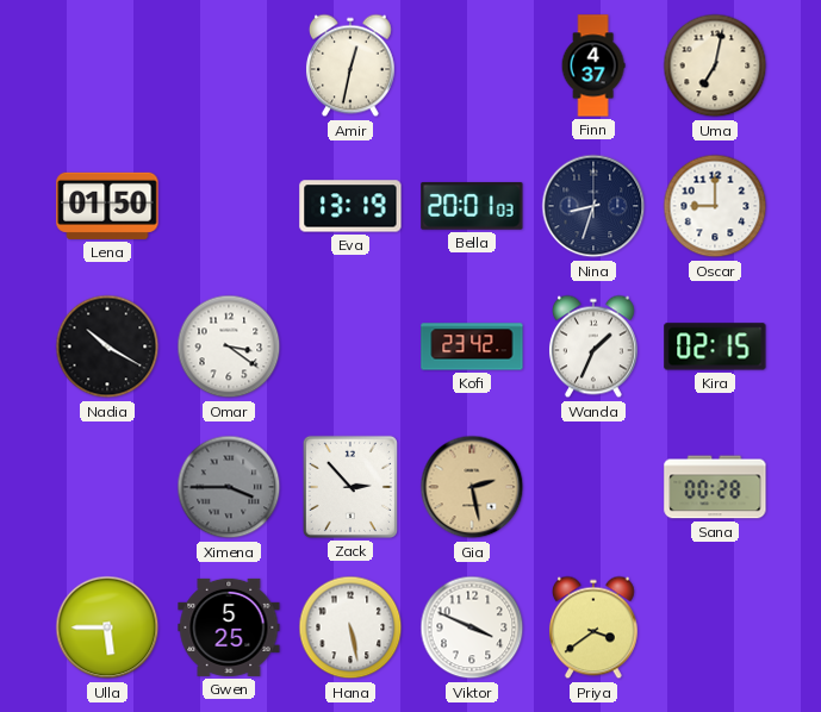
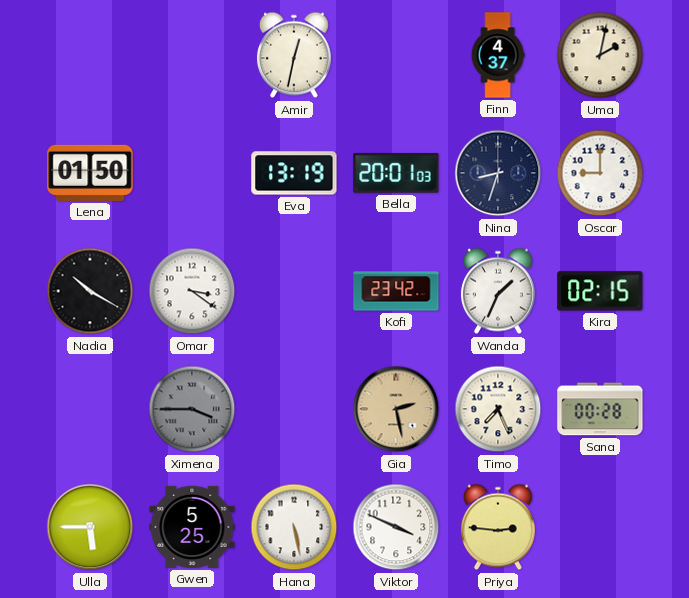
Uma: 7:02 -> 2:02 (600, 55)
Zack: 2:53 -> none (350, 487)
Timo: none -> 7:26 (498, 409)
Priya: 3:39 -> 2:46 (498, 527)
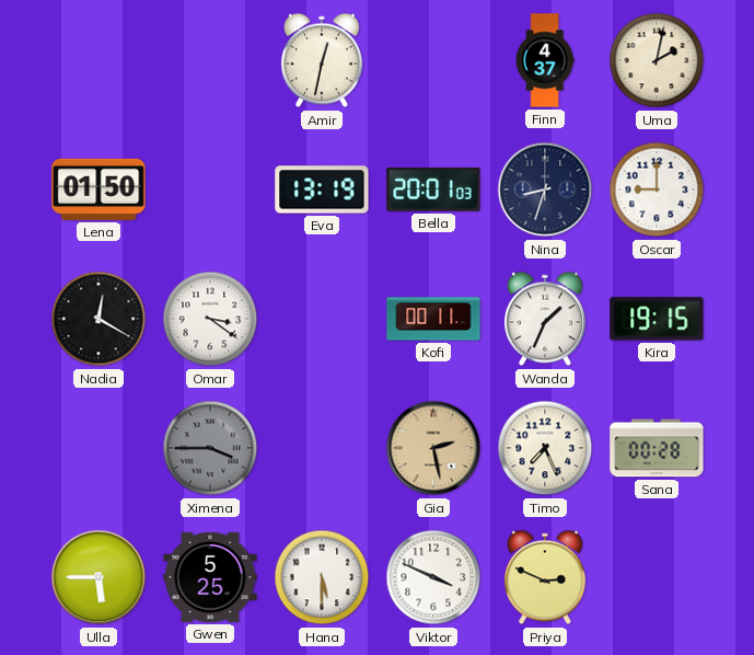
Nadia: 10:20 -> 12:20 (98, 319)
Kofi: 23:42 -> 00:11 (433, 319)
Kira: 02:15 -> 19:15 (657, 319)
Hana: 5:28 -> 5:30 (322, 577)
Priya: 2:46 -> 2:49 (545, 577)
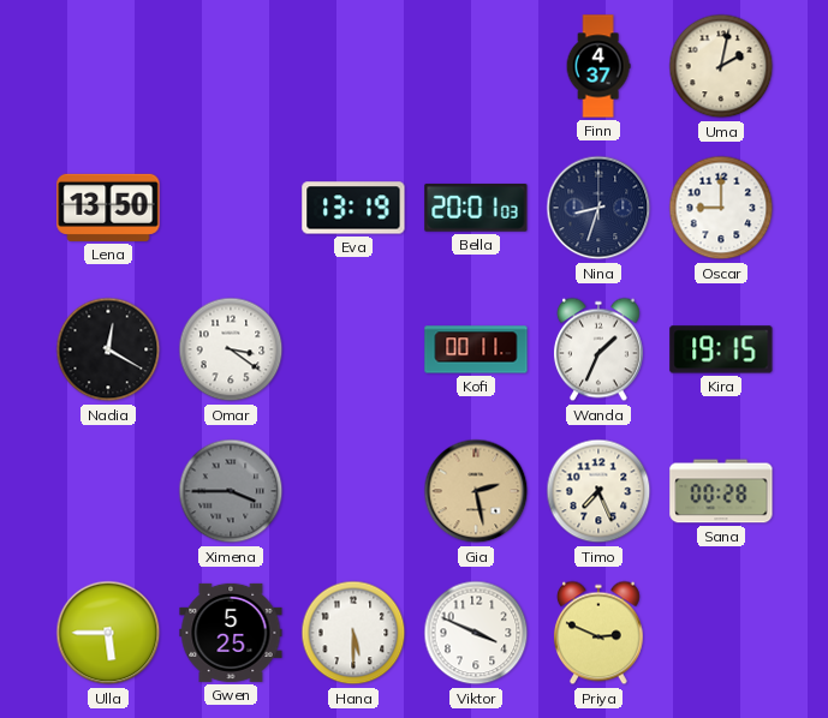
Amir: 12:32 -> none (322, 60)
Lena: 01:50 -> 13:50 (108, 208)
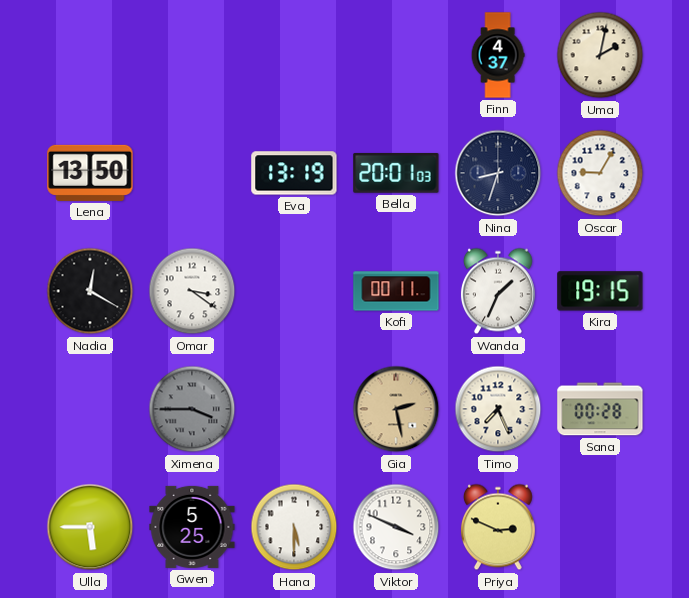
Oscar: 9:00 -> 9:05 (600, 173)
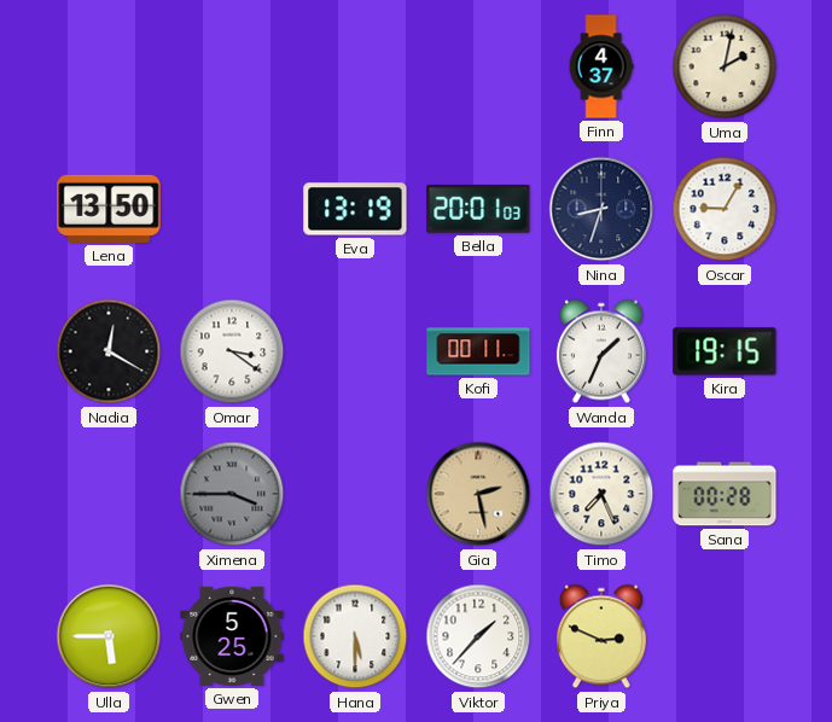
Viktor: 3:49 -> 1:37 (478, 636)
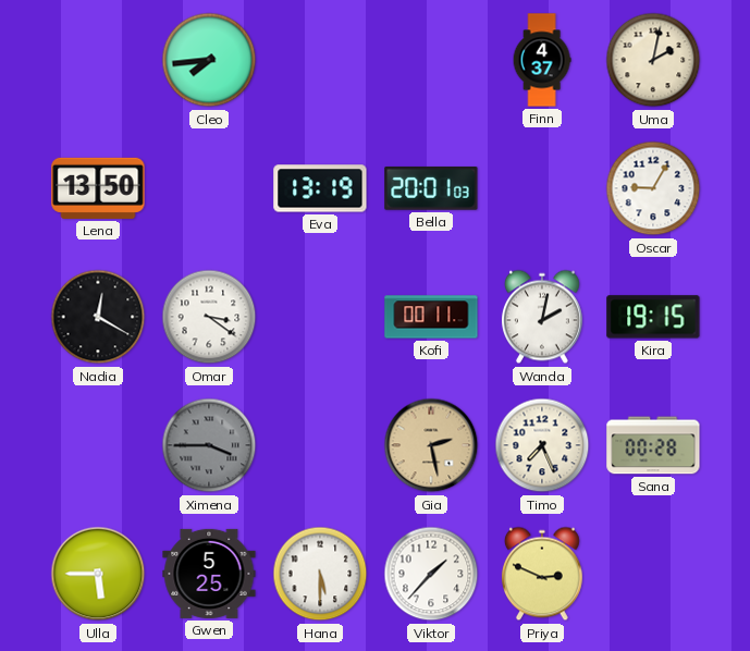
Cleo: none -> 7:44 (209, 60)
Nina: 8:33 -> none (601, 209)
Wanda: 1:34 -> 2:02 (542, 317)
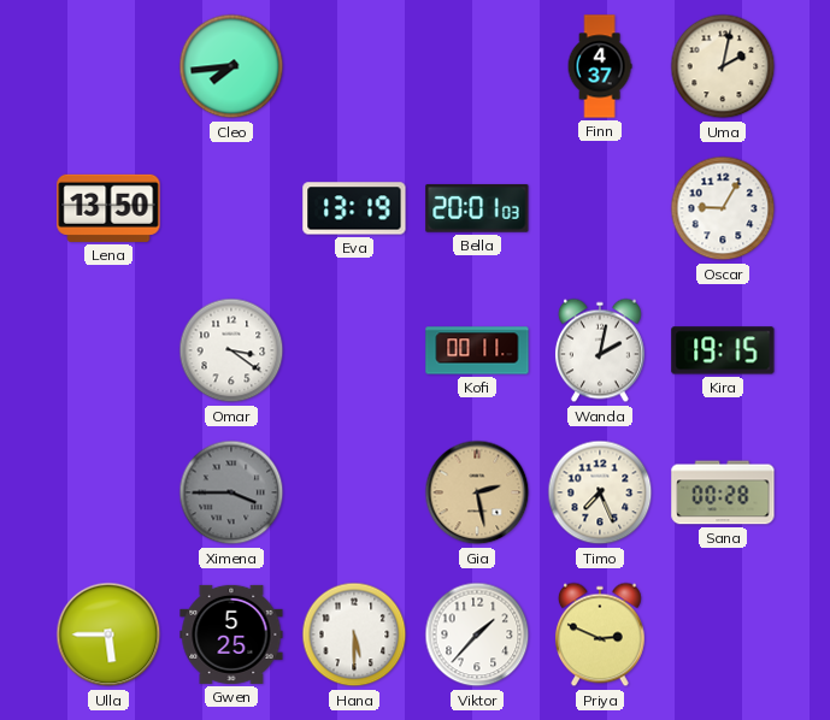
Nadia: 12:20 -> none (98, 317)
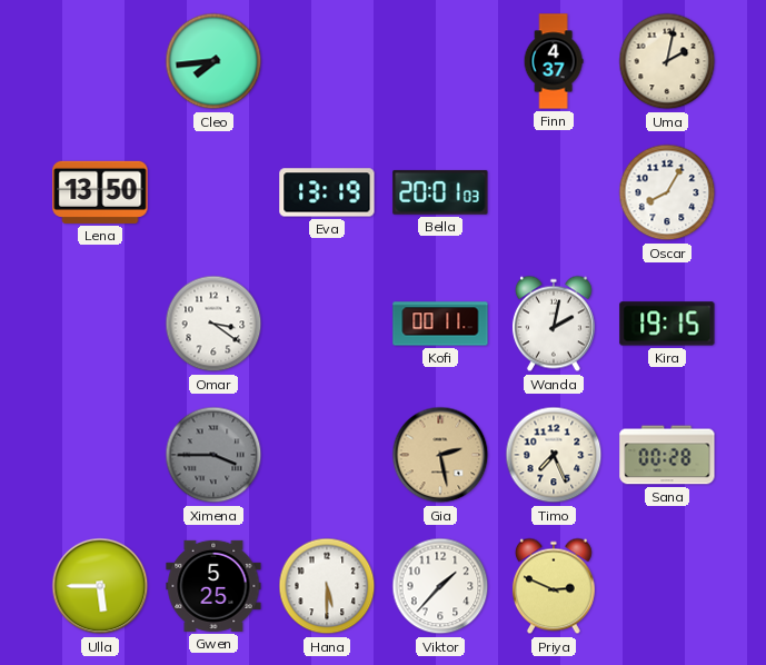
Oscar: 9:05 -> 8:05 (667, 192)
